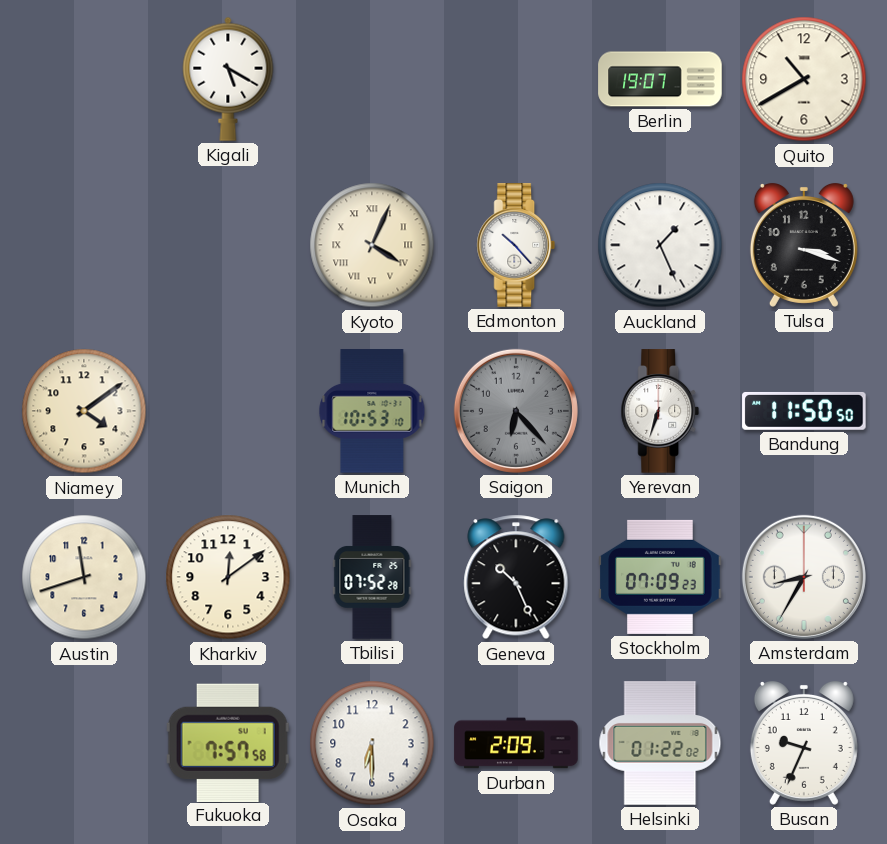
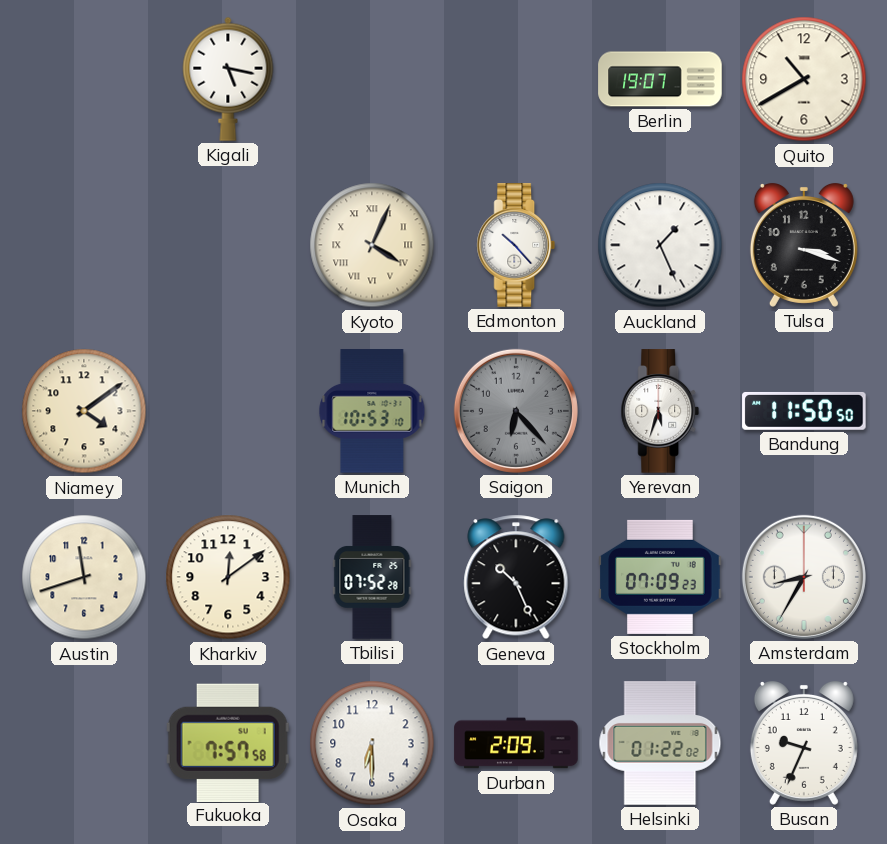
Kigali: 5:20 -> 5:17 (228, 79)
Yerevan: 6:33 -> 5:33 (660, 411)
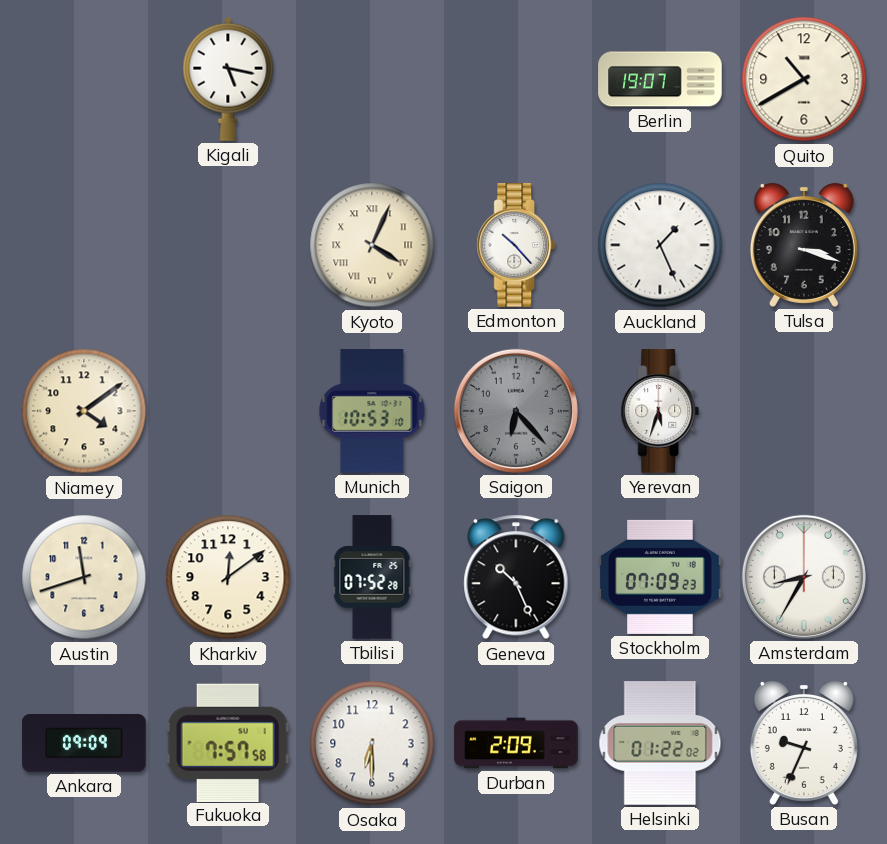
Bandung: 11:50 -> none (804, 411)
Ankara: none -> 09:09 (84, 744)
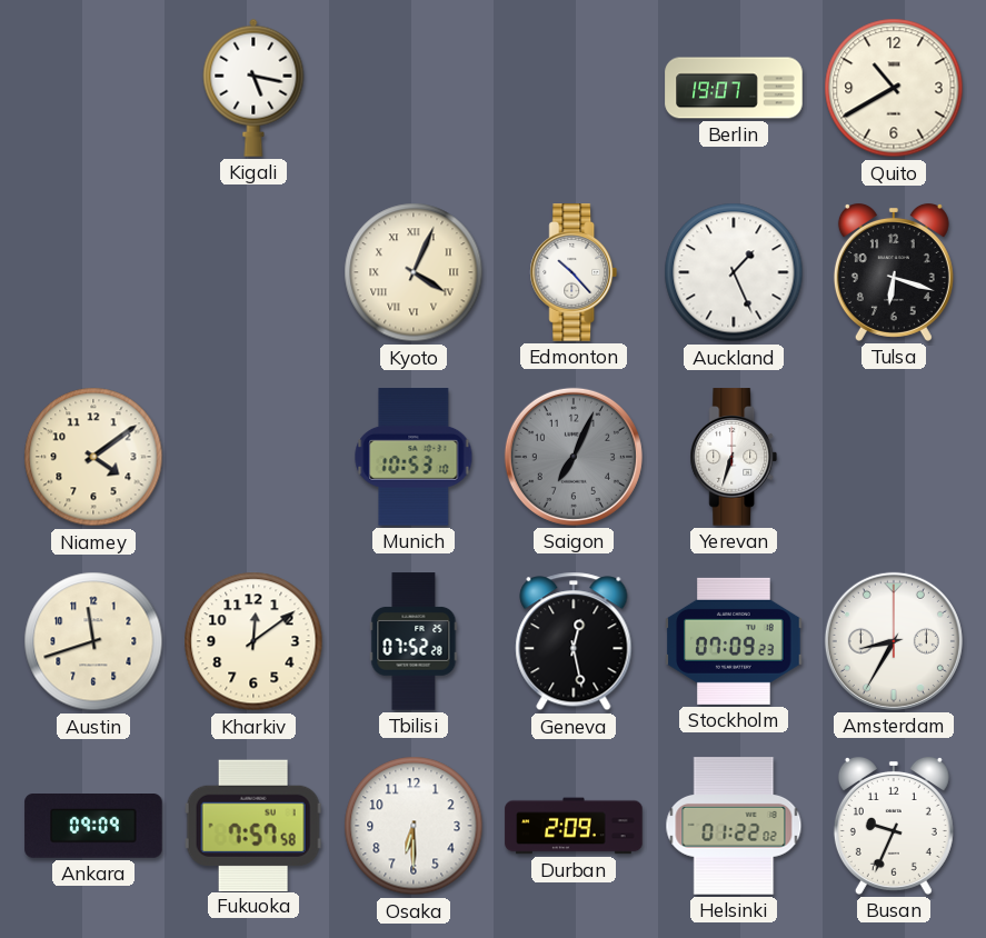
Tulsa: 3:18 -> 6:18 (894, 272)
Saigon: 6:23 -> 7:04 (574, 457)
Yerevan: 5:33 -> 6:33 (734, 457)
Geneva: 10:26 -> 12:28 (574, 641)
